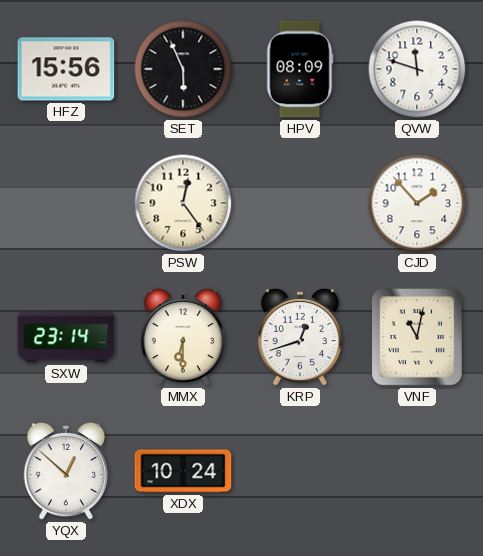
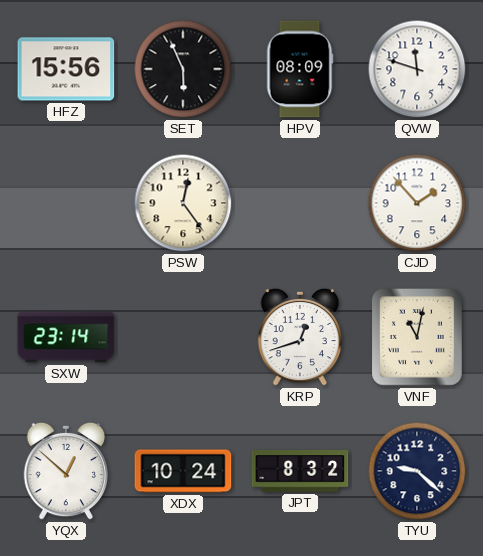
MMX: 6:30 -> none (183, 337)
JPT: none -> 8:32 (300, 472)
TYU: none -> 9:22 (417, 471)
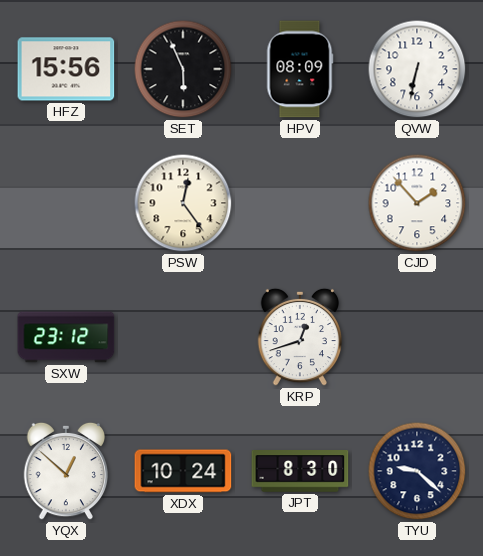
QVW: 11:48 -> 6:32 (417, 69)
SXW: 23:14 -> 23:12 (66, 337)
VNF: 11:02 -> none (418, 338)
JPT: 8:32 -> 8:30 (300, 472)
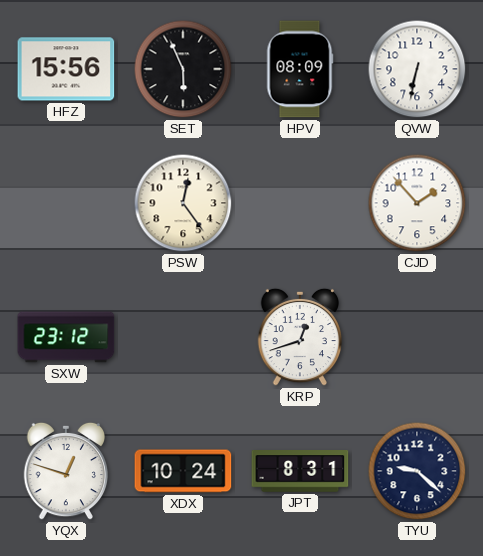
YQX: 12:52 -> 12:48 (66, 471)
JPT: 8:30 -> 8:31 (300, 472)
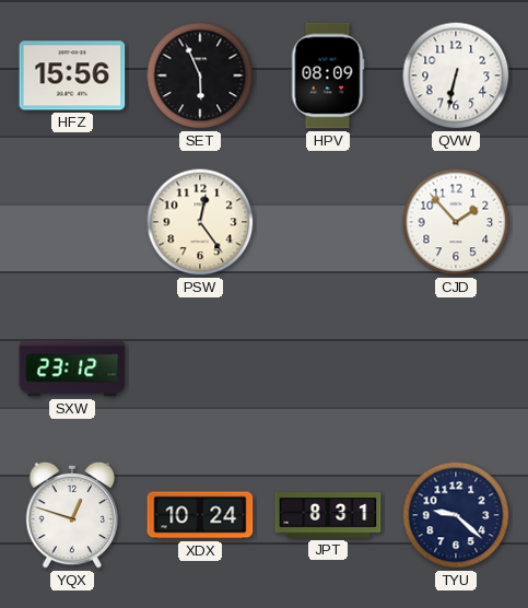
KRP: 12:42 -> none (300, 337)
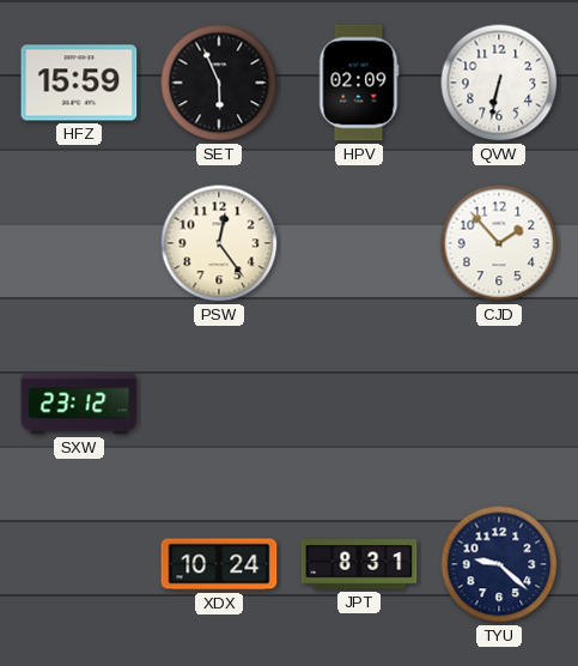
HFZ: 15:56 -> 15:59 (79, 83)
HPV: 08:09 -> 02:09 (359, 83)
YQX: 12:48 -> none (72, 515)
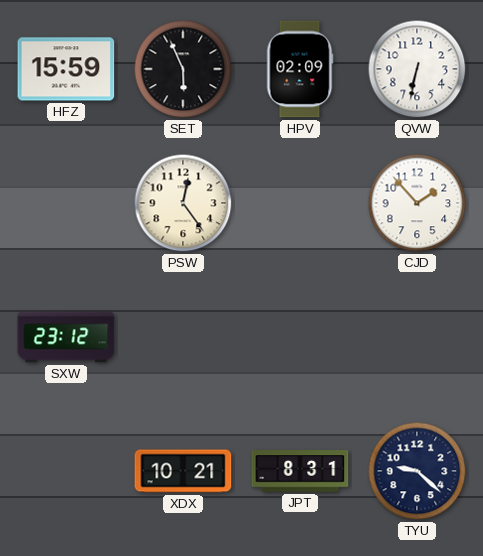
XDX: 10:24 -> 10:21 (183, 471)
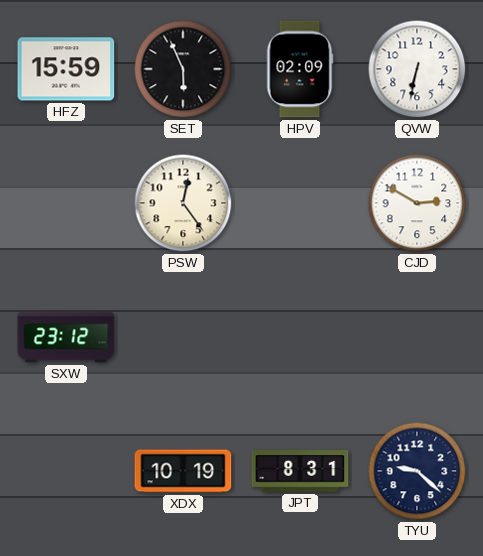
CJD: 1:53 -> 2:50 (417, 203)
XDX: 10:21 -> 10:19 (183, 471)
